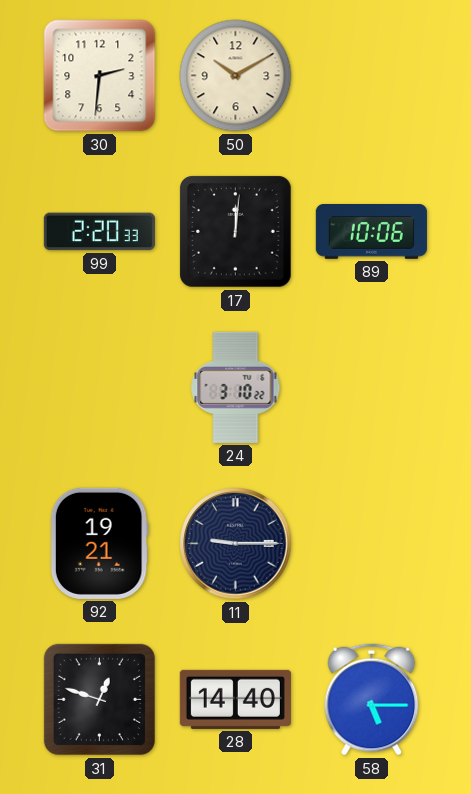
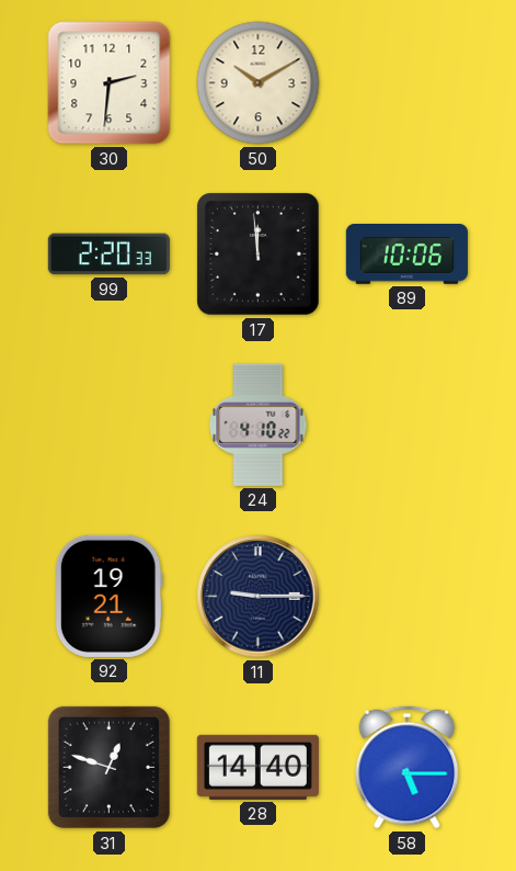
17: 12:01 -> 11:59 (259, 254)
24: 3:10 -> 4:10 (259, 425)
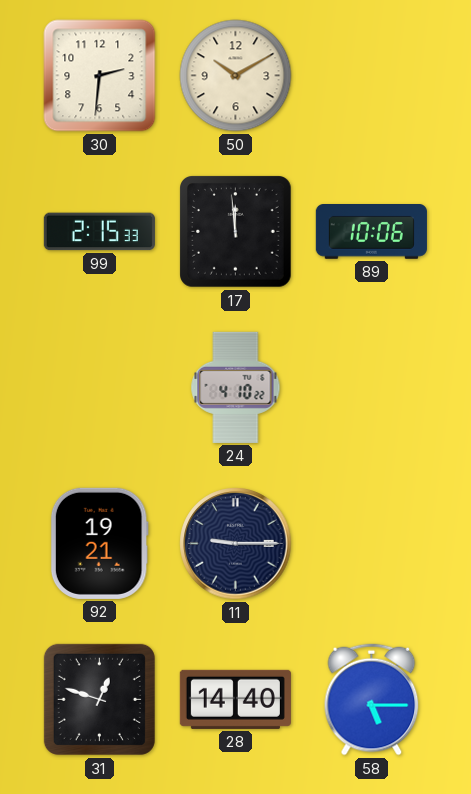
99: 2:20 -> 2:15 (99, 232)
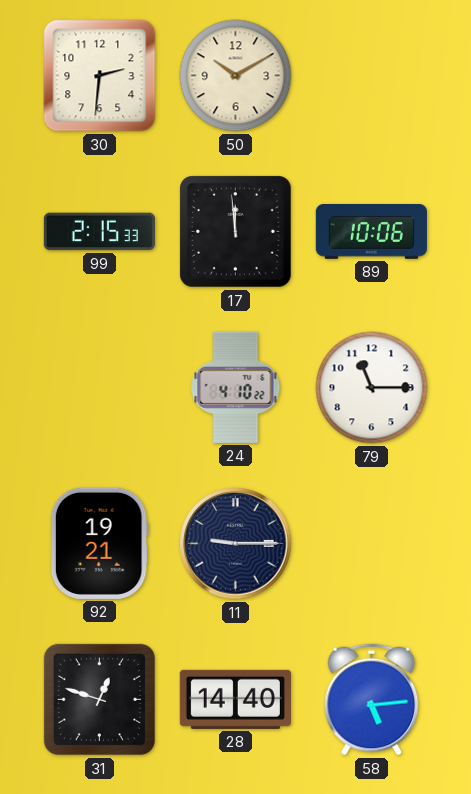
79: none -> 11:15 (372, 388)
58: 5:15 -> 5:14 (372, 700)
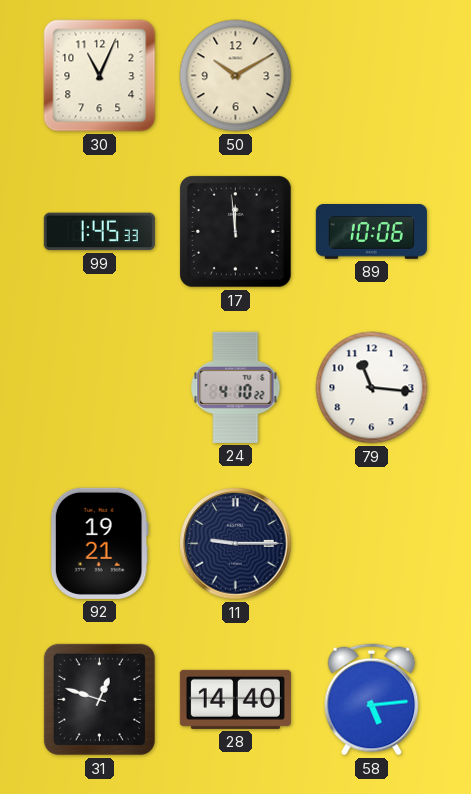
30: 2:31 -> 11:04 (100, 76)
99: 2:15 -> 1:45 (99, 232)
79: 11:15 -> 11:16 (372, 388)
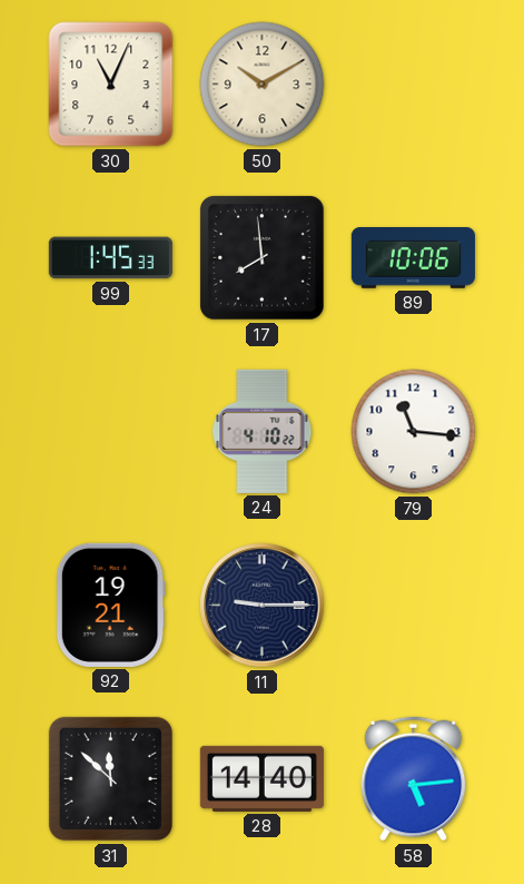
17: 11:59 -> 7:59 (263, 258)
31: 12:48 -> 11:52 (110, 778)
